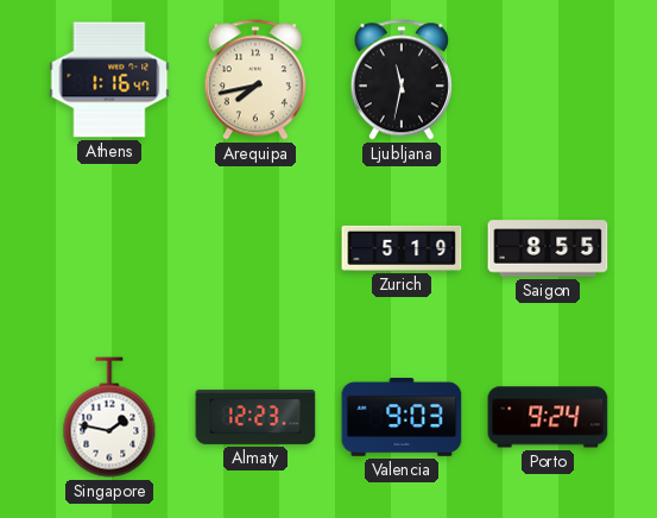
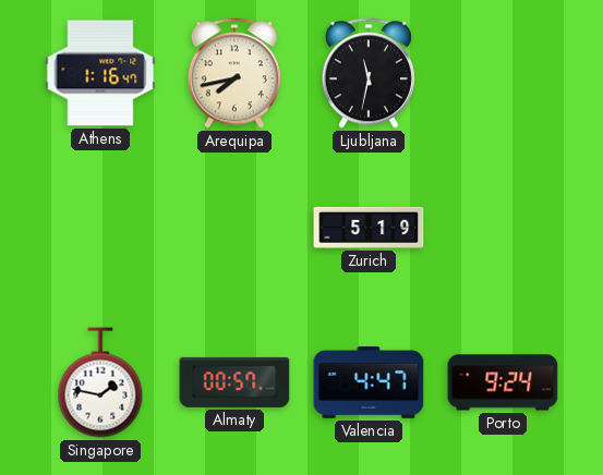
Saigon: 8:55 -> none (548, 248)
Almaty: 12:23 -> 00:57 (234, 382)
Valencia: 9:03 -> 4:47 (369, 383)
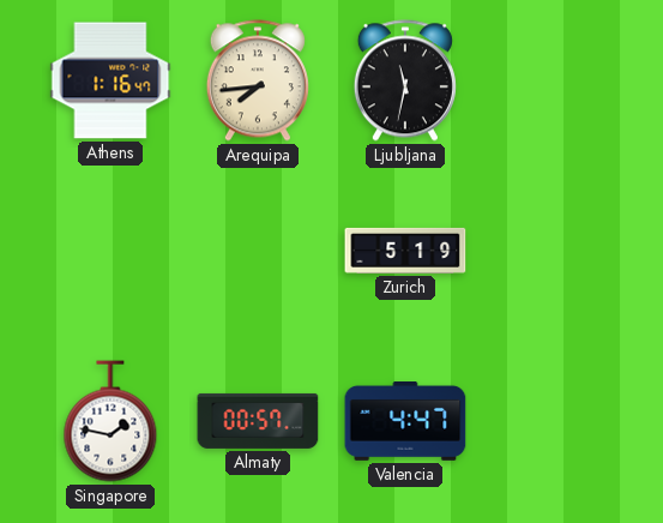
Arequipa: 7:43 -> 7:44 (258, 80)
Porto: 9:24 -> none (503, 382)
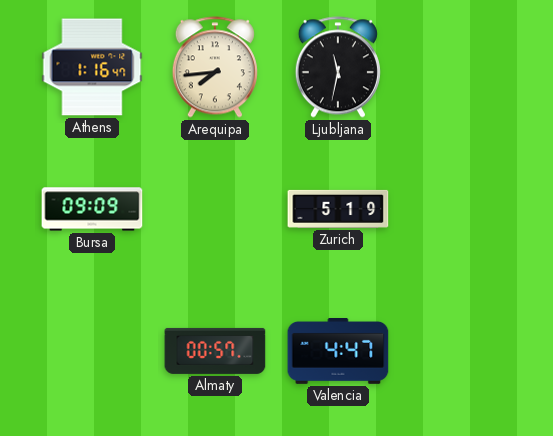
Bursa: none -> 09:09 (92, 209)
Singapore: 1:47 -> none (110, 421)
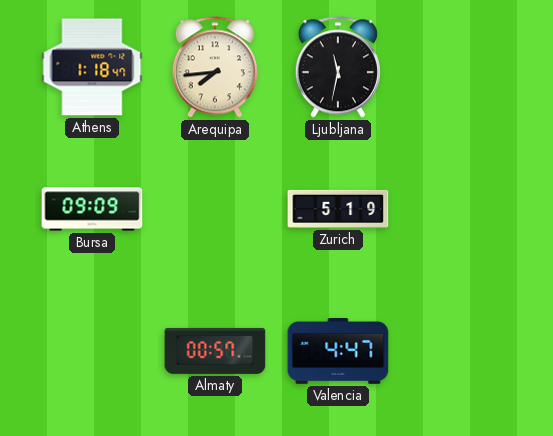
Athens: 1:16 -> 1:18 (92, 67)
